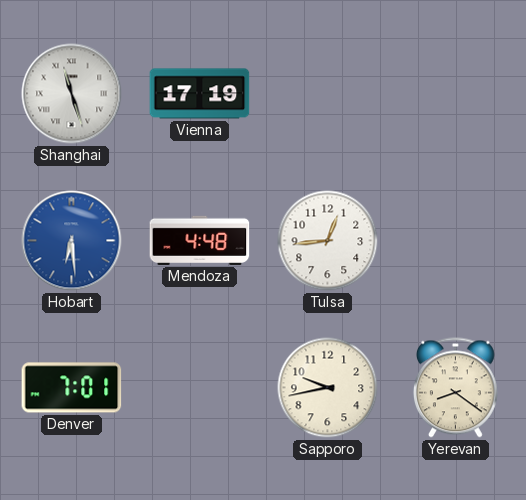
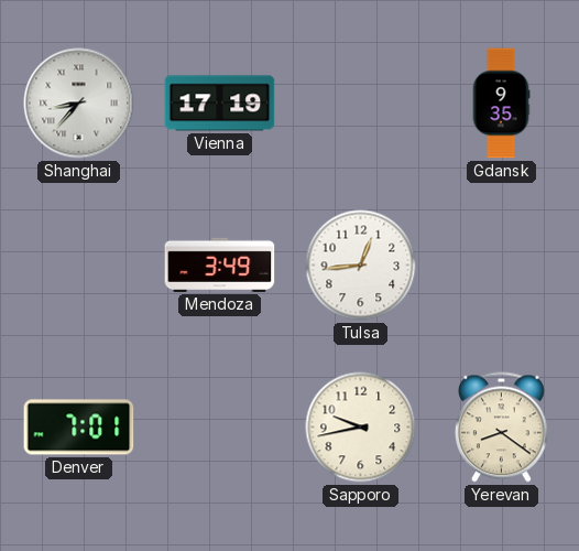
Shanghai: 11:27 -> 8:37 (79, 104)
Gdansk: none -> 9:35 (501, 104)
Hobart: 6:29 -> none (72, 241)
Mendoza: 4:48 -> 3:49 (220, 264)
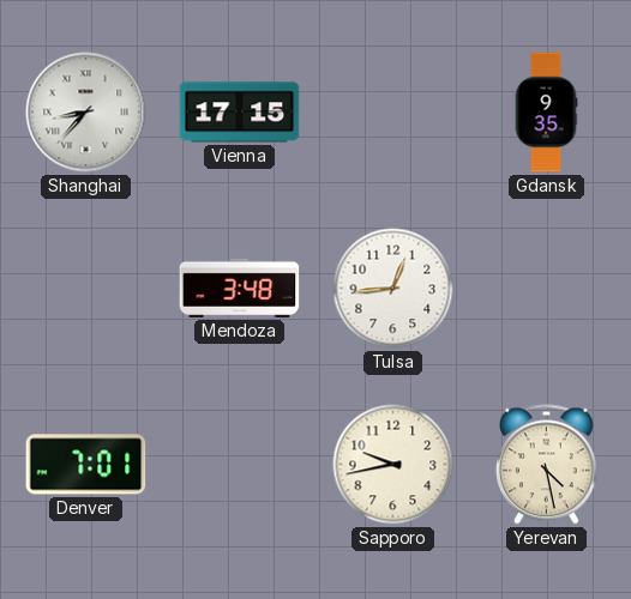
Vienna: 17:19 -> 17:15 (240, 113)
Mendoza: 3:49 -> 3:48 (240, 288)
Yerevan: 8:21 -> 4:28 (546, 465)
